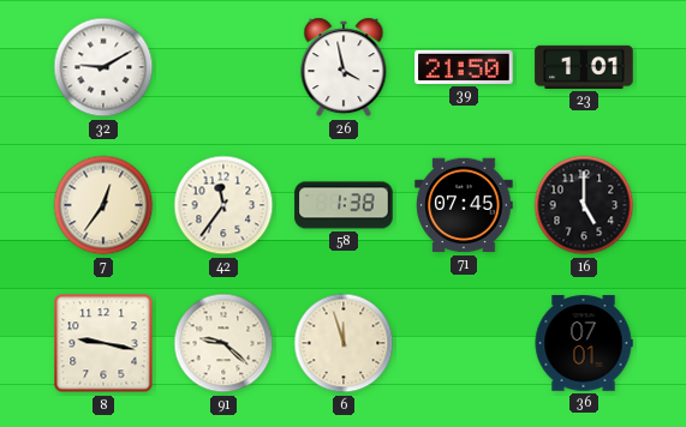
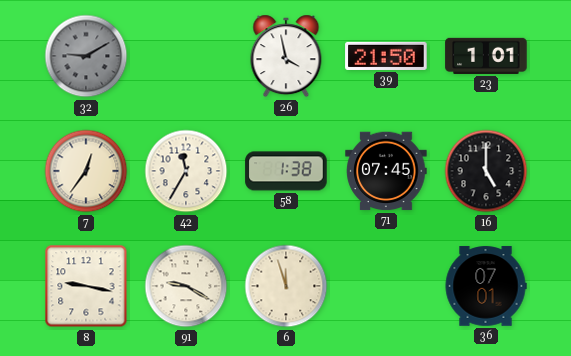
32 dial: white -> grey (86, 56)
42: 11:36 -> 11:35 (186, 171)
91: 9:22 -> 9:20 (186, 286)
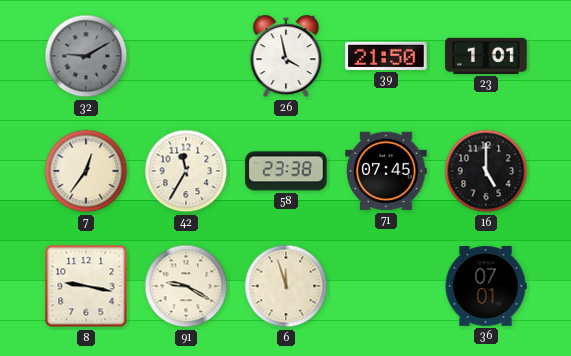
58: 1:38 -> 23:38 (286, 171)
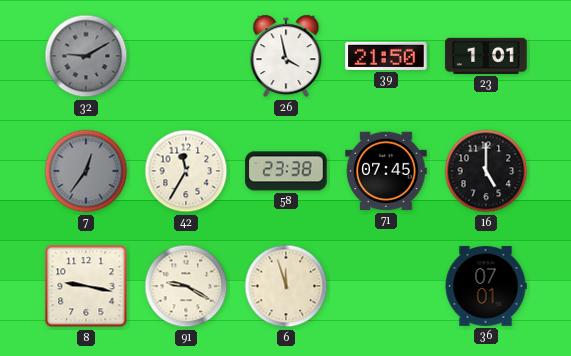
7 dial: cream -> grey (86, 171)
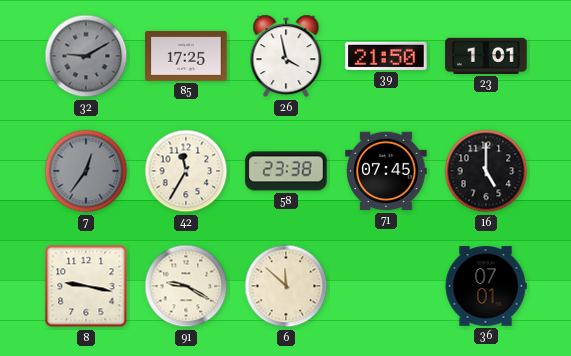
85: none -> 17:25 (186, 56)
6: 11:57 -> 11:52 (286, 286)
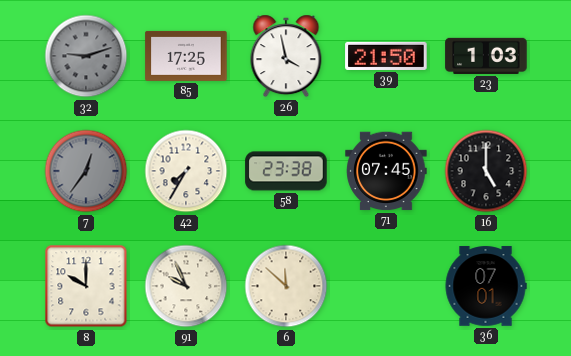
32: 9:10 -> 9:12 (86, 56)
23: 1:01 -> 1:03 (486, 56)
42: 11:35 -> 7:35 (186, 171)
8: 9:17 -> 10:00 (86, 286)
91: 9:20 -> 9:56 (186, 286)
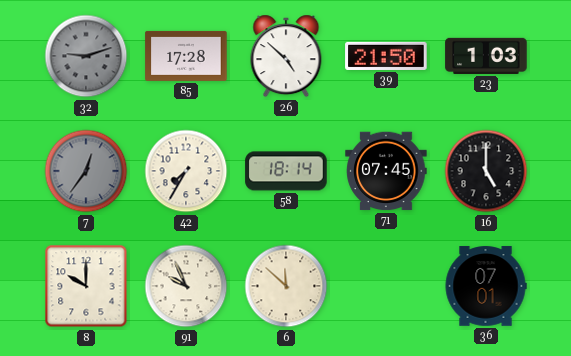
85: 17:25 -> 17:28 (186, 56)
26: 3:58 -> 4:52 (286, 56)
58: 23:38 -> 18:14 (286, 171)
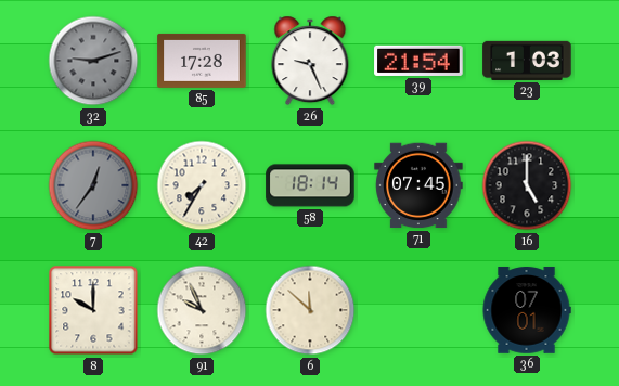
26: 4:52 -> 9:26 (310, 61)
39: 21:50 -> 21:54 (418, 61)
